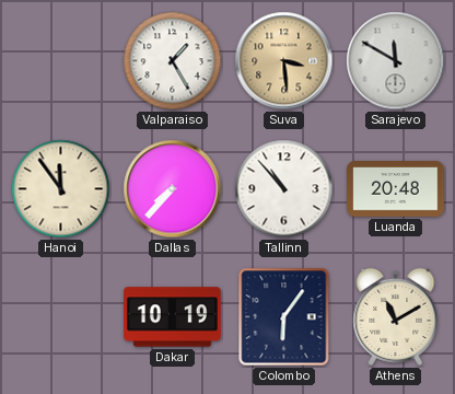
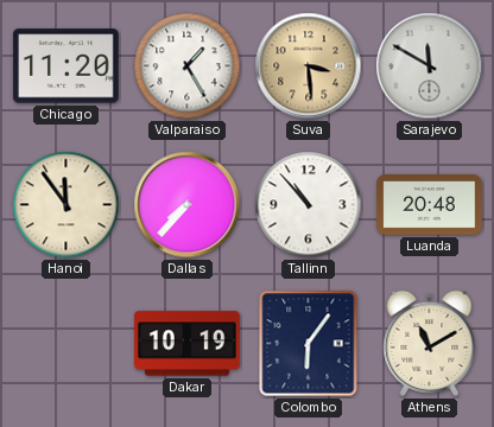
Chicago: none -> 11:20 (66, 66)
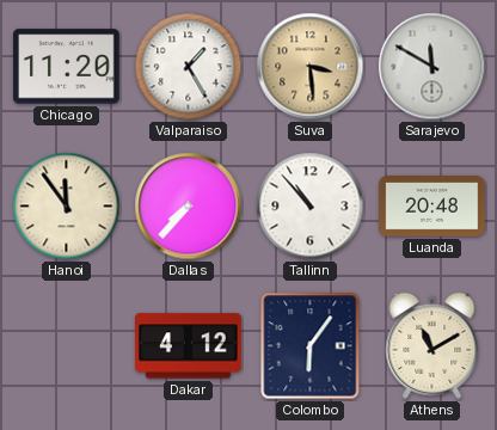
Dakar: 10:19 -> 4:12 (189, 346)
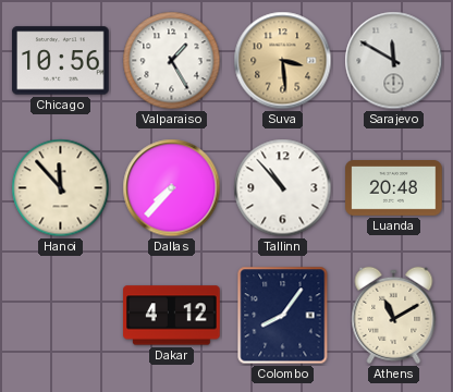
Chicago: 11:20 -> 10:56 (61, 61)
Hanoi: 11:54 -> 11:53 (61, 188)
Colombo: 6:06 -> 8:06 (283, 316)
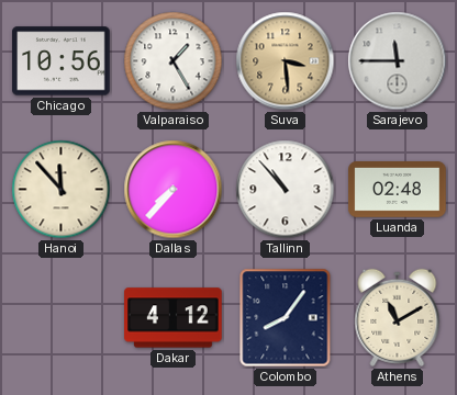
Sarajevo: 11:50 -> 11:45 (398, 61)
Luanda: 20:48 -> 02:48 (398, 190)
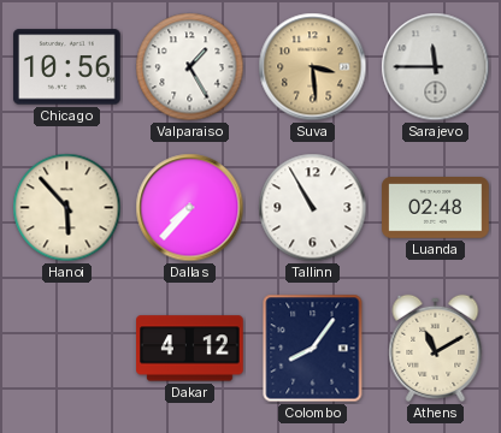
Hanoi: 11:53 -> 5:53 (67, 208)
Tallinn: 10:53 -> 10:55 (313, 208)
